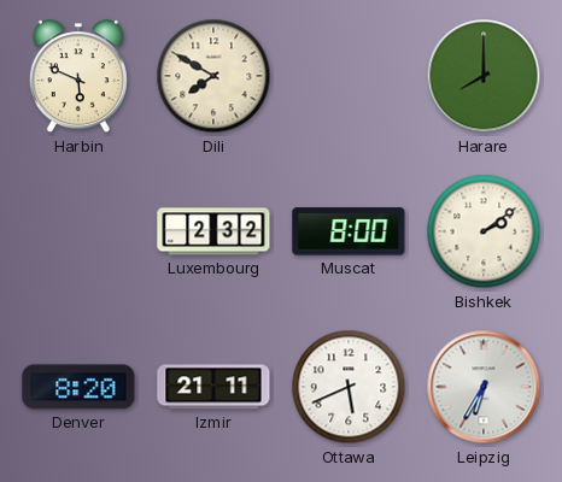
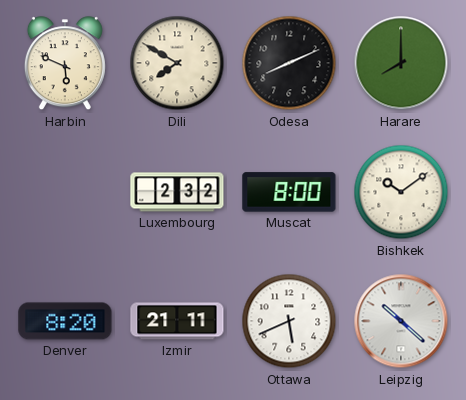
Odesa: none -> 8:11 (289, 63)
Bishkek: 2:09 -> 10:09 (401, 192)
Leipzig: 6:35 -> 10:22 (401, 321)
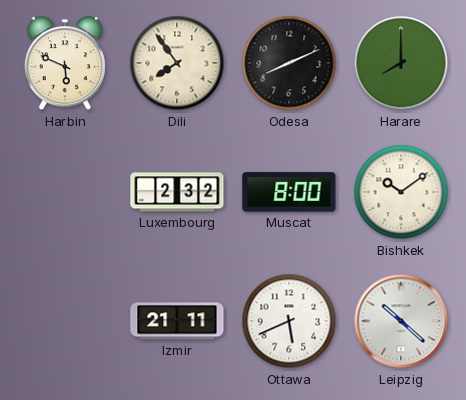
Dili: 7:50 -> 7:54 (177, 63)
Denver: 8:20 -> none (65, 321)
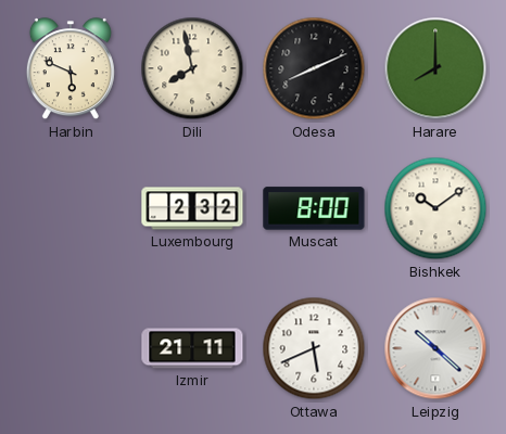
Dili: 7:54 -> 7:58 (192, 68)
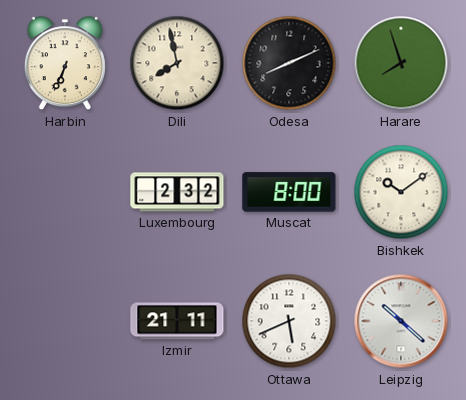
Harbin: 5:49 -> 6:34 (65, 64)
Harare: 8:00 -> 7:57 (401, 63)
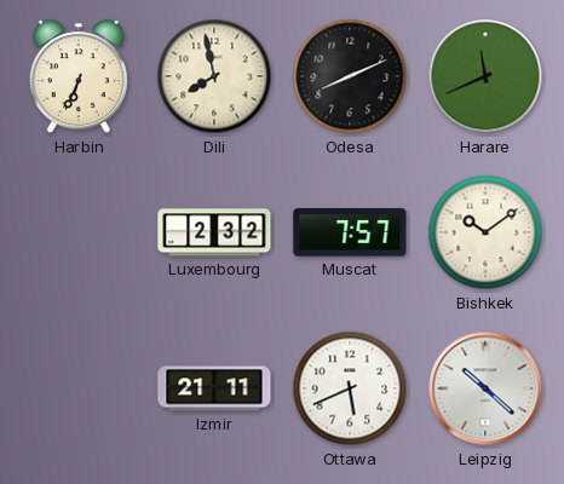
Harare: 7:57 -> 11:41 (485, 76)
Muscat: 8:00 -> 7:57 (350, 232)
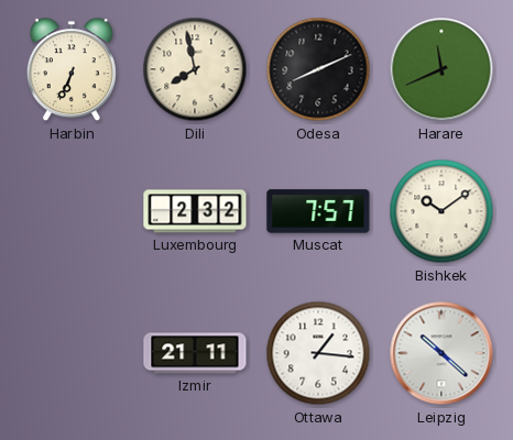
Ottawa: 5:41 -> 1:16 (318, 353)
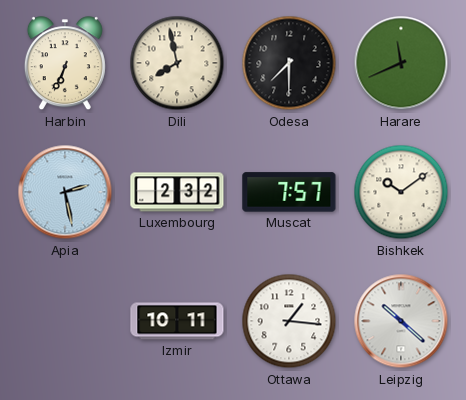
Odesa: 8:11 -> 7:30 (289, 63)
Apia: none -> 2:28 (65, 192)
Izmir: 21:11 -> 10:11 (177, 321)
